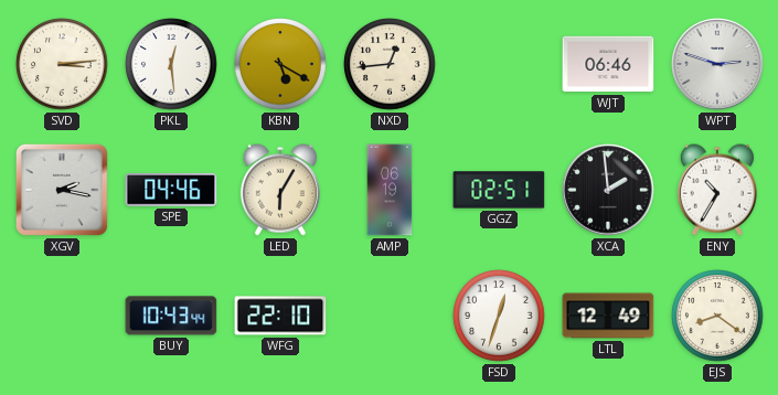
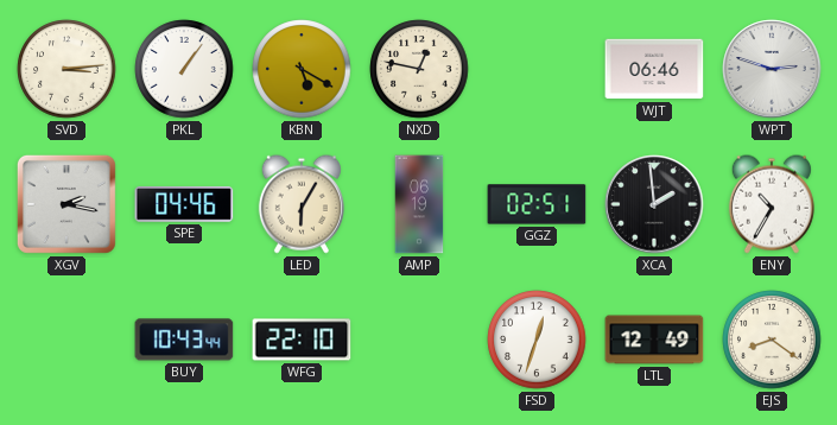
PKL: 12:29 -> 1:06 (184, 69)
NXD: 12:44 -> 12:47 (419, 69)
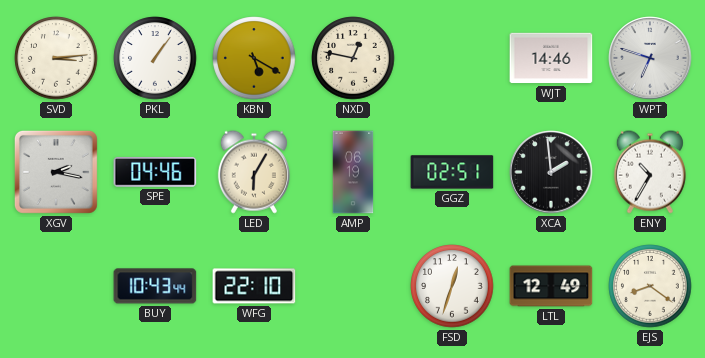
WJT: 06:46 -> 14:46 (551, 58)
WPT: 2:48 -> 6:48 (650, 58)
